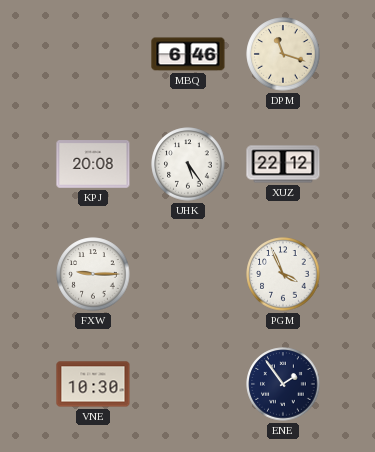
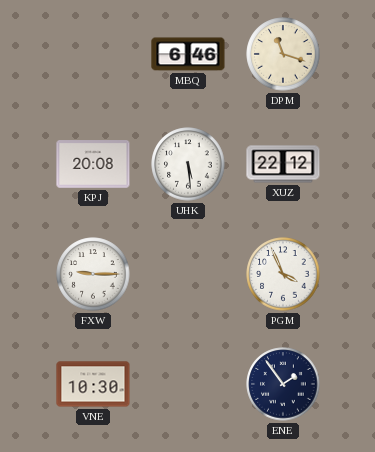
UHK: 5:24 -> 5:29 (188, 164)
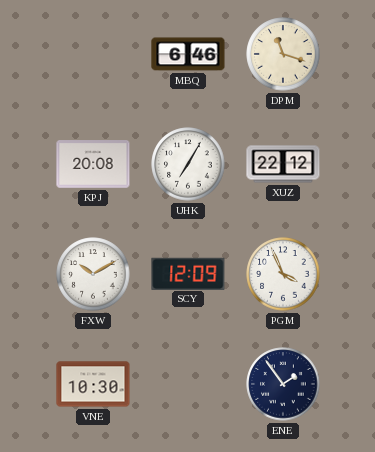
UHK: 5:29 -> 7:05 (188, 164)
FXW: 9:15 -> 10:10 (93, 274)
SCY: none -> 12:09 (188, 273)
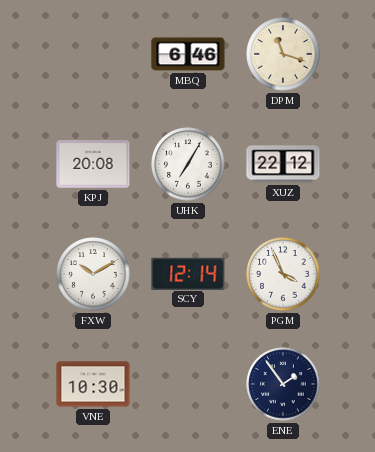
SCY: 12:09 -> 12:14 (188, 273)
